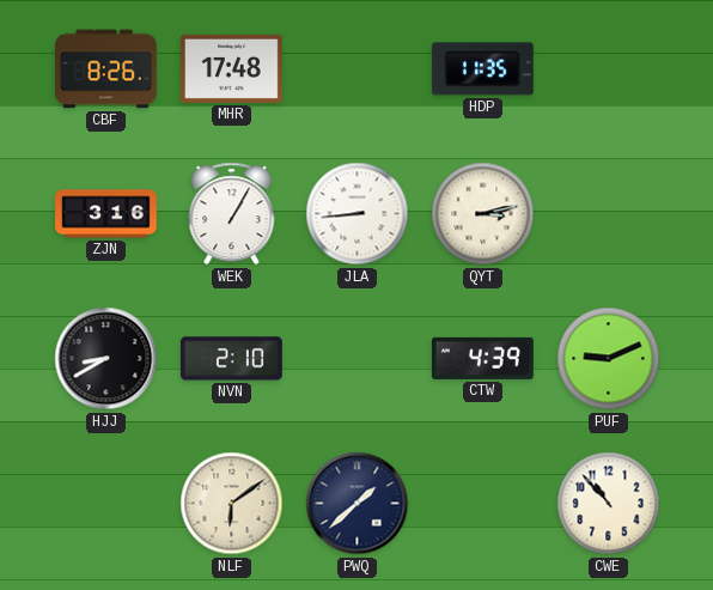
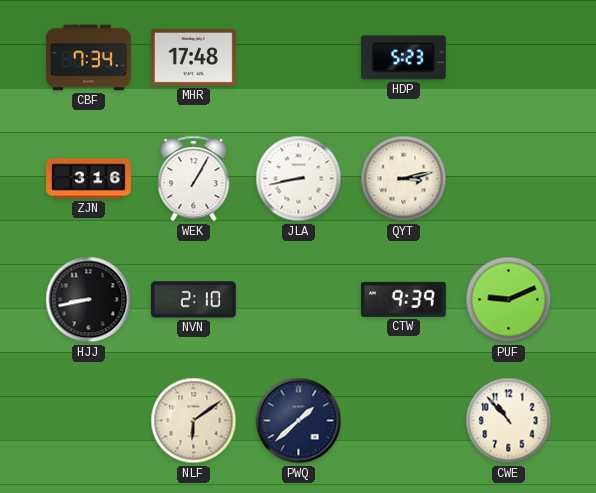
CBF: 8:26 -> 7:34 (89, 58)
HDP: 11:35 -> 5:23 (403, 58)
JLA: 8:44 -> 8:43 (299, 179)
HJJ: 8:40 -> 8:43 (89, 300)
CTW: 4:39 -> 9:39 (403, 299)
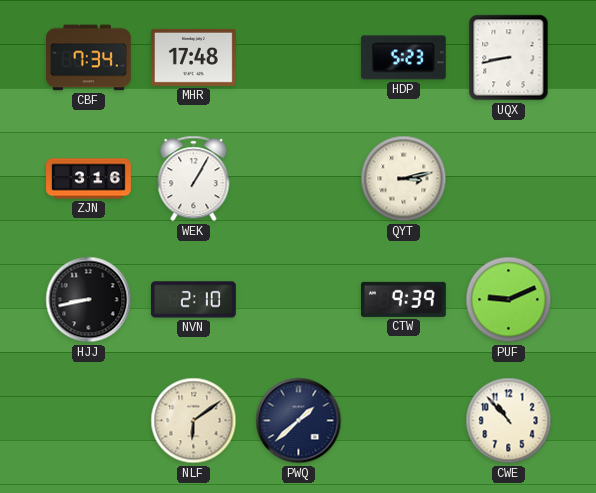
UQX: none -> 8:43 (509, 58)
JLA: 8:43 -> none (299, 179)
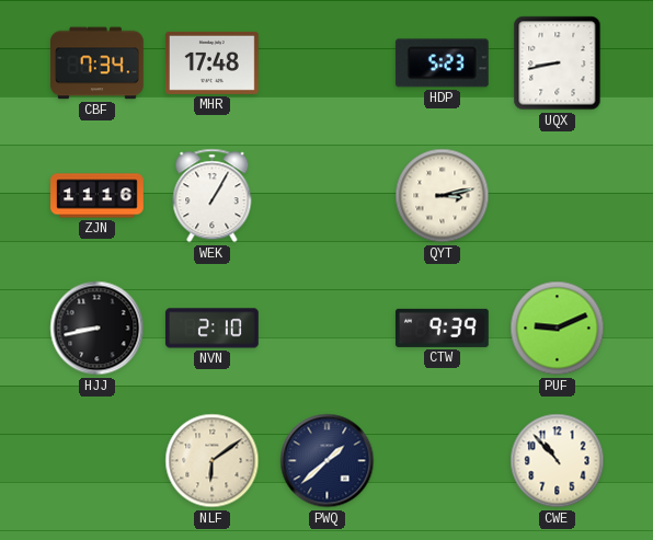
ZJN: 3:16 -> 11:16 (98, 196)
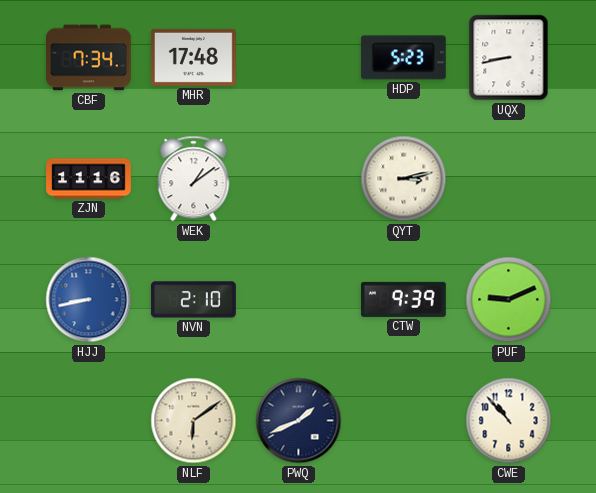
WEK: 1:05 -> 1:09 (194, 179)
HJJ dial: black -> blue (89, 300)
PWQ: 1:38 -> 1:41 (299, 421)
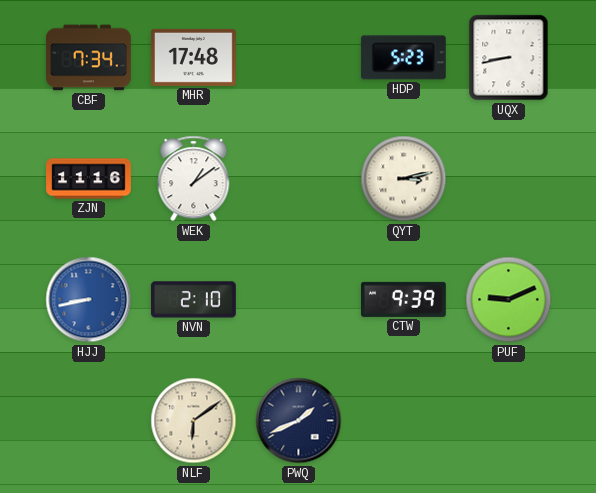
CWE: 10:53 -> none (509, 421)
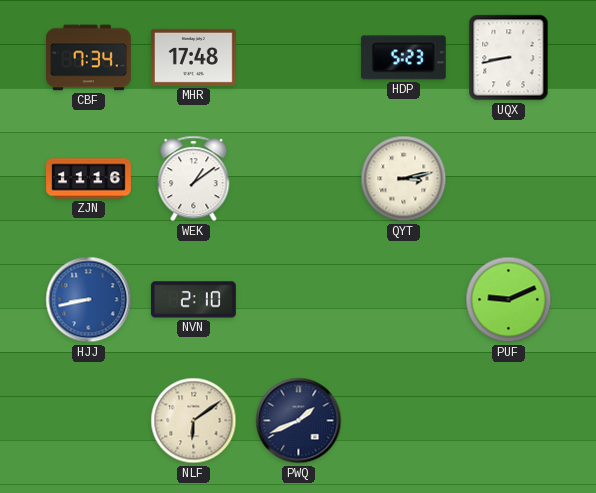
CTW: 9:39 -> none (403, 299)
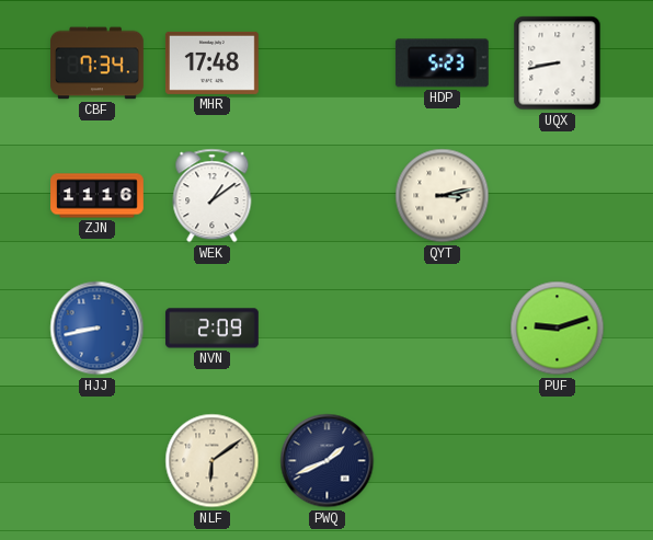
NVN: 2:10 -> 2:09 (211, 329)
PUF: 9:11 -> 9:12 (558, 329)
